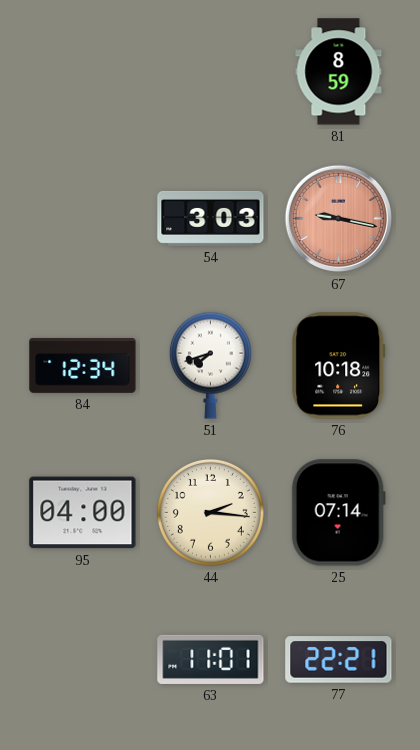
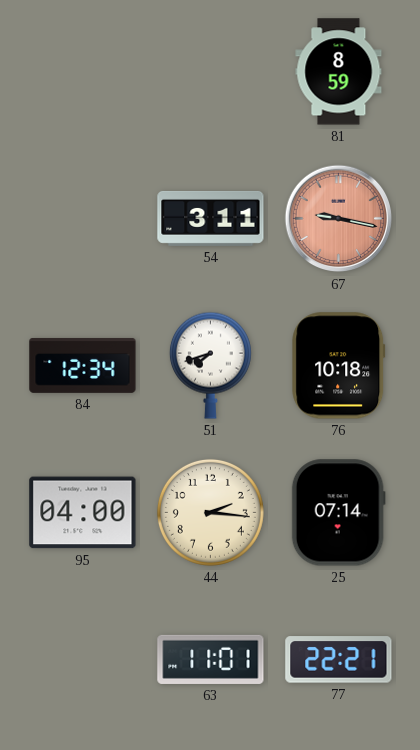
54: 3:03 -> 3:11 (211, 218)
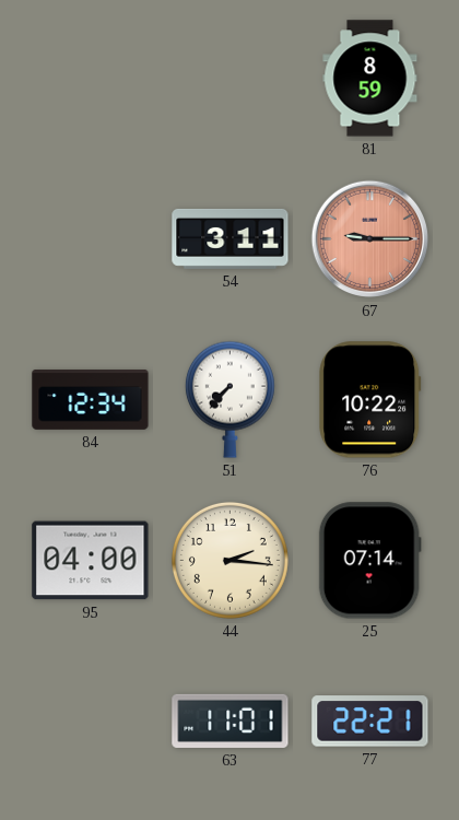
67: 9:17 -> 9:15 (370, 239)
51: 7:42 -> 7:37 (229, 399)
76: 10:18 -> 10:22 (370, 400)
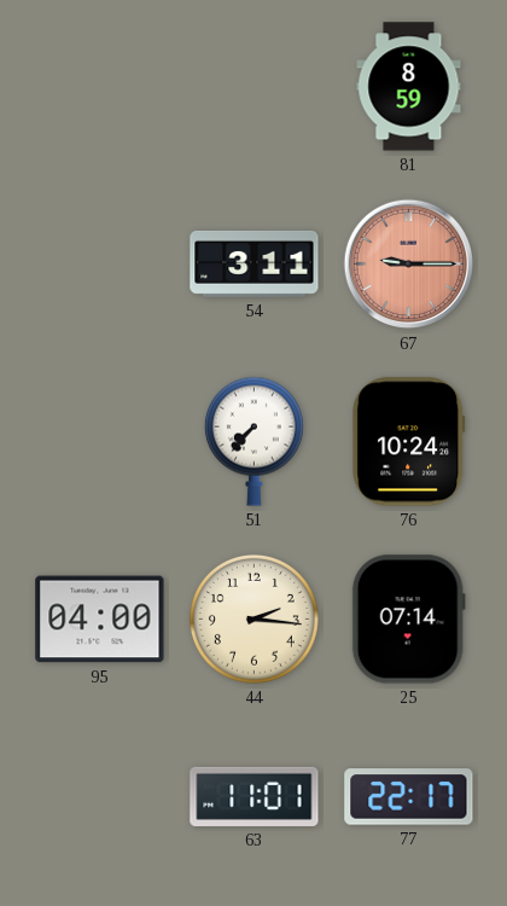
84: 12:34 -> none (91, 399)
76: 10:22 -> 10:24 (409, 442)
77: 22:21 -> 22:17 (409, 797)
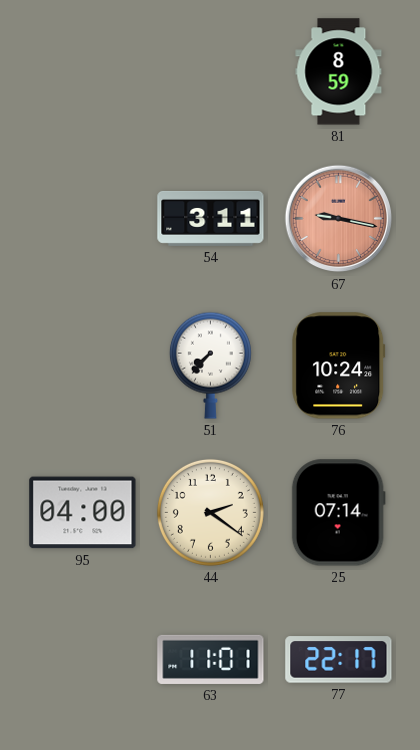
67: 9:15 -> 9:17 (339, 219)
44: 2:16 -> 2:21 (210, 512)
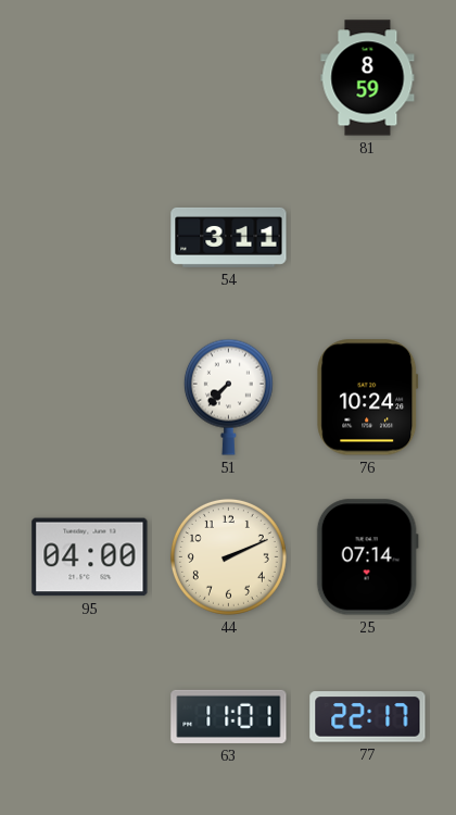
67: 9:17 -> none (339, 219)
44: 2:21 -> 2:11 (228, 556)
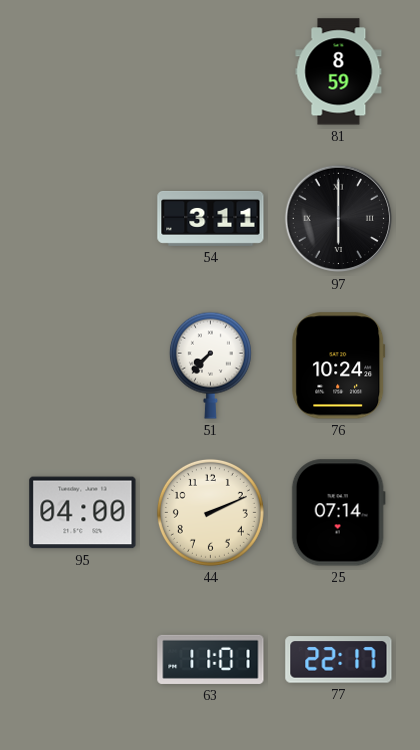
97: none -> 6:00 (339, 219)
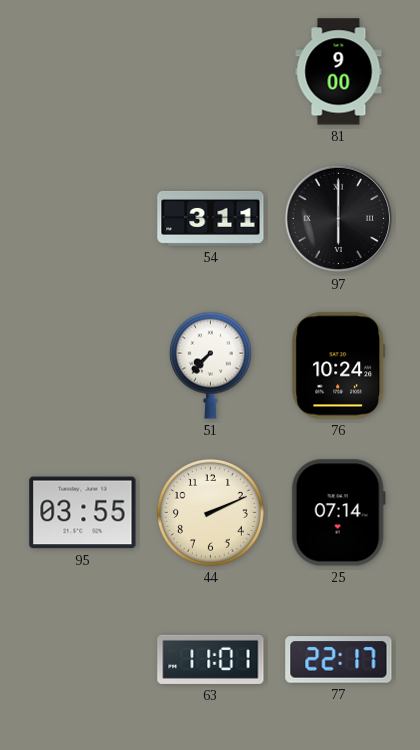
81: 8:59 -> 9:00 (339, 72)
95: 04:00 -> 03:55 (83, 513)
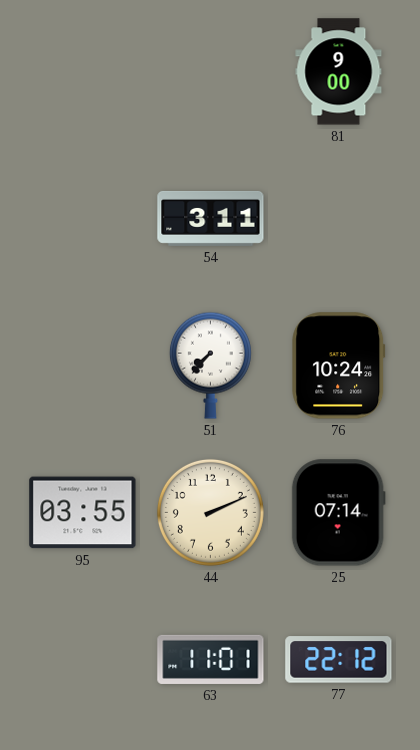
97: 6:00 -> none (339, 219)
77: 22:17 -> 22:12 (339, 660)
